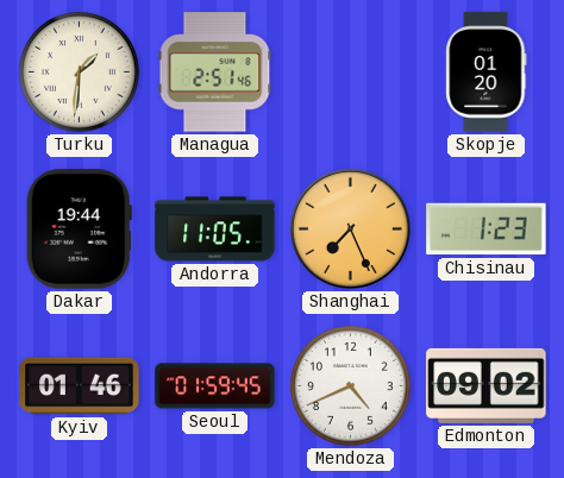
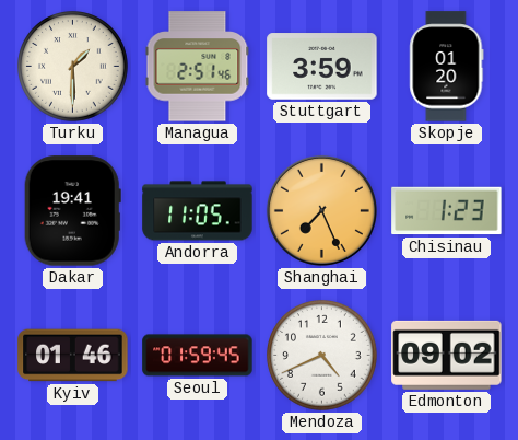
Turku: 1:31 -> 1:30 (73, 67)
Stuttgart: none -> 3:59 (322, 67)
Dakar: 19:44 -> 19:41 (72, 211)
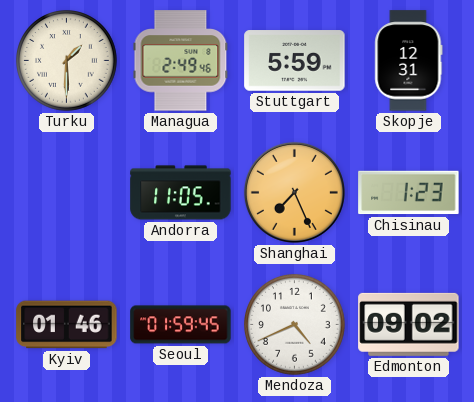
Managua: 2:51 -> 2:49 (181, 61)
Stuttgart: 3:59 -> 5:59 (295, 61)
Skopje: 01:20 -> 12:31 (409, 61)
Dakar: 19:41 -> none (72, 211)
